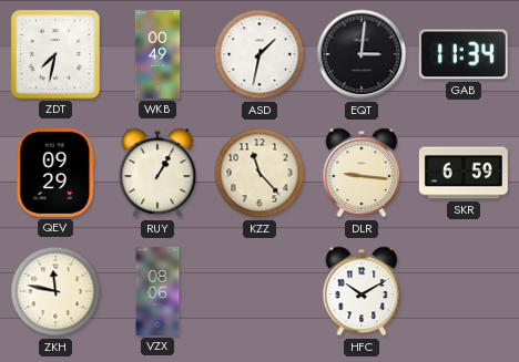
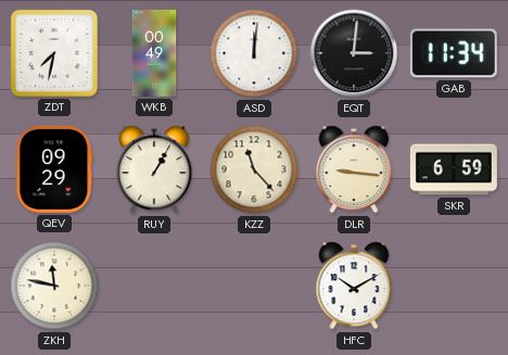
ASD: 1:32 -> 12:01 (254, 53)
VZX: 08:06 -> none (157, 291)
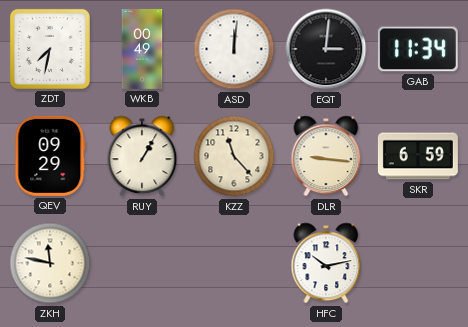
HFC: 10:10 -> 10:13 (326, 263)
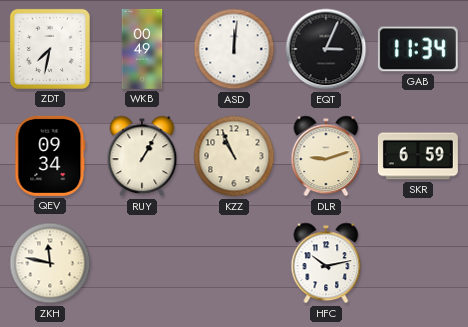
EQT: 3:01 -> 3:04 (326, 49)
QEV: 09:29 -> 09:34 (50, 156)
KZZ: 11:23 -> 10:56 (234, 156)
DLR: 9:16 -> 9:12 (326, 156)
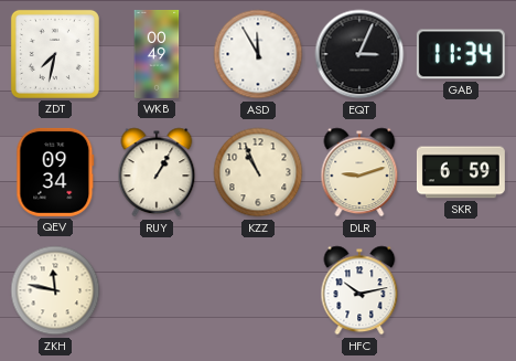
ASD: 12:01 -> 11:55 (258, 54)
